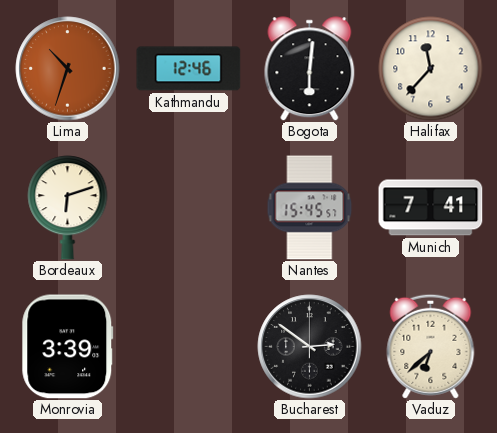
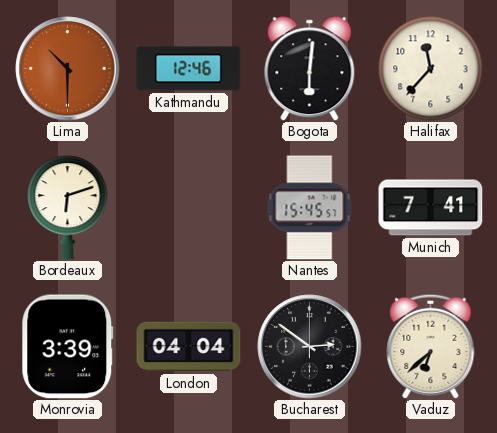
Lima: 10:33 -> 10:30 (68, 69)
London: none -> 04:04 (189, 347)
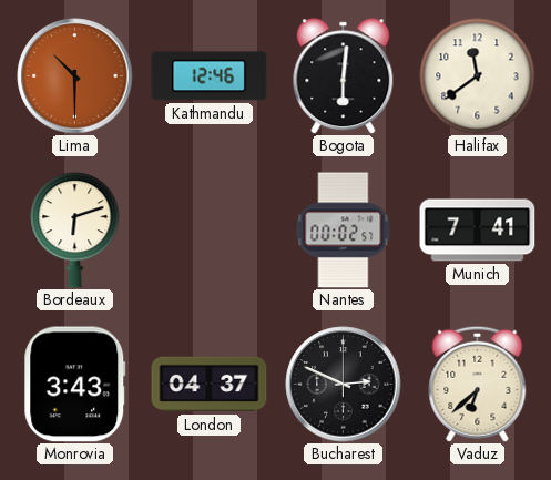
Halifax: 11:37 -> 11:39 (478, 76)
Nantes: 15:45 -> 00:02 (344, 231)
Monrovia: 3:39 -> 3:43 (75, 385)
London: 04:04 -> 04:37 (210, 385)
Bucharest: 2:51 -> 2:49 (344, 385)
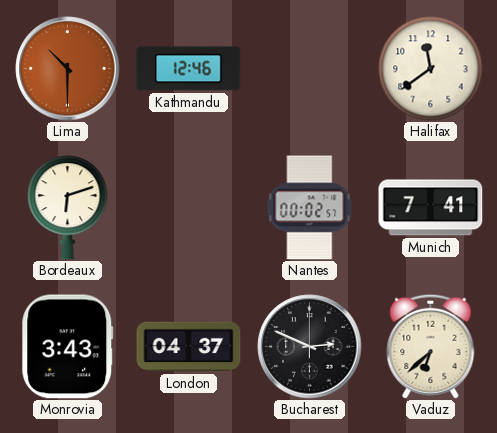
Bogota: 6:01 -> none (344, 76)
